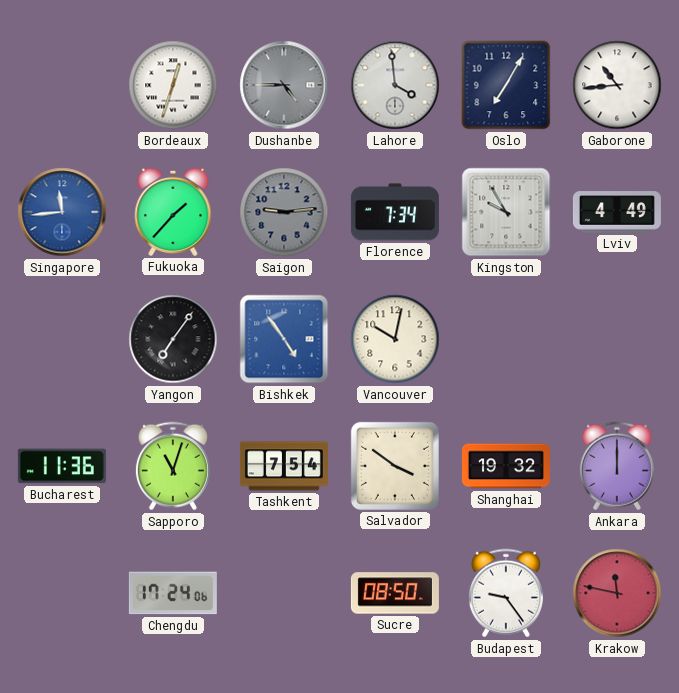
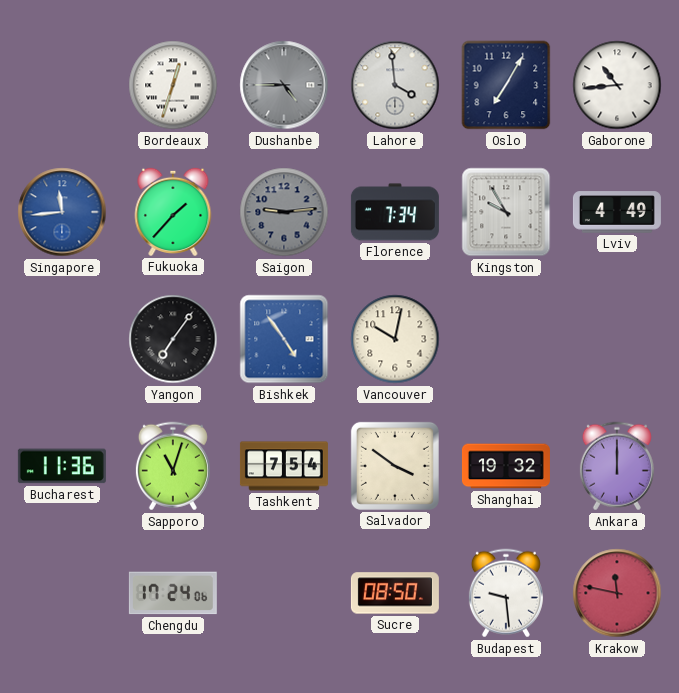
Budapest: 9:24 -> 9:29 (506, 593)
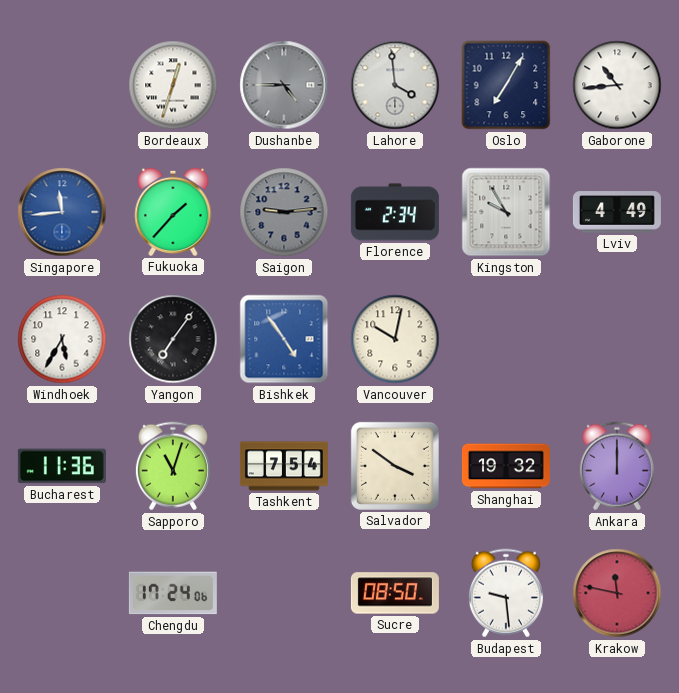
Florence: 7:34 -> 2:34 (395, 212)
Windhoek: none -> 5:35 (62, 339)
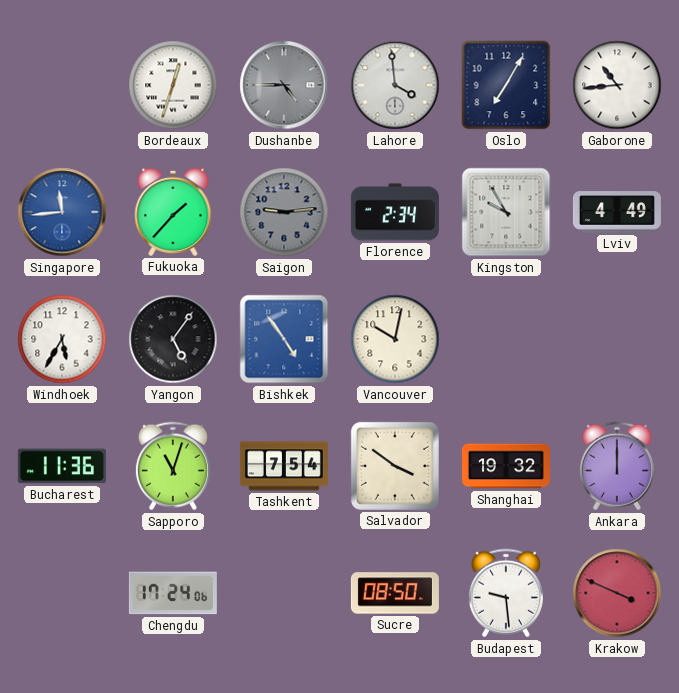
Yangon: 7:06 -> 5:06 (173, 339)
Krakow: 11:47 -> 3:49 (617, 593)
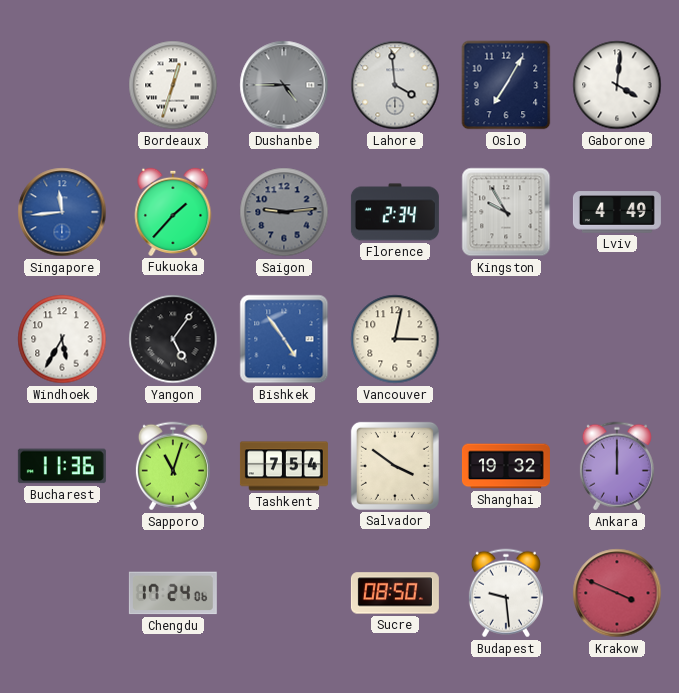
Gaborone: 10:44 -> 4:01 (617, 85)
Vancouver: 10:02 -> 3:02 (395, 339)
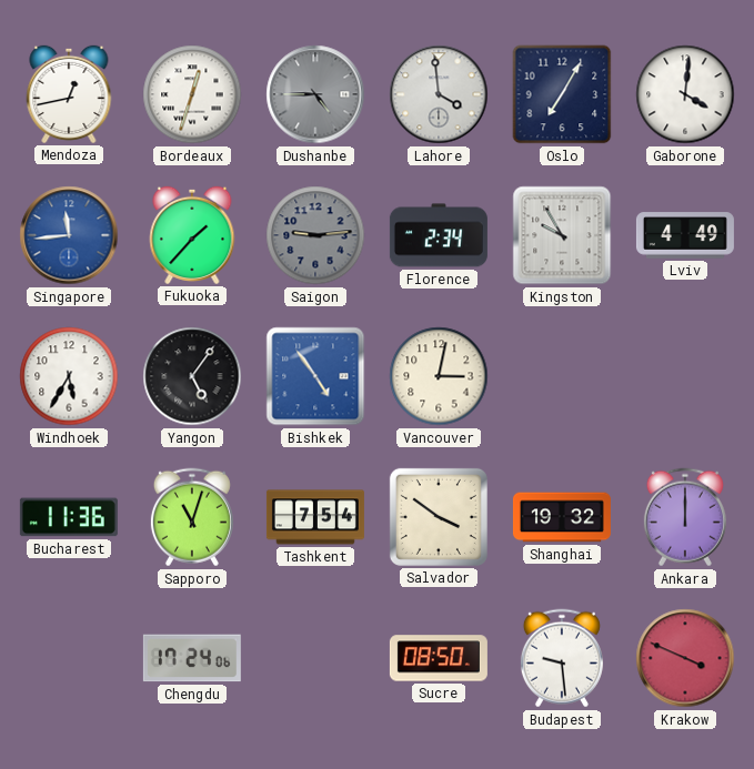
Mendoza: none -> 12:43 (69, 94)
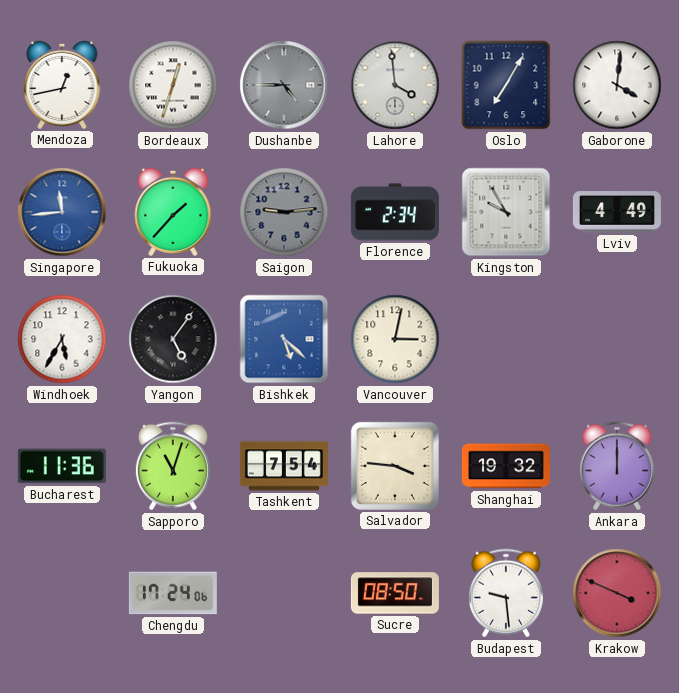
Bishkek: 4:54 -> 5:22 (284, 339)
Salvador: 3:51 -> 3:46 (395, 466)
